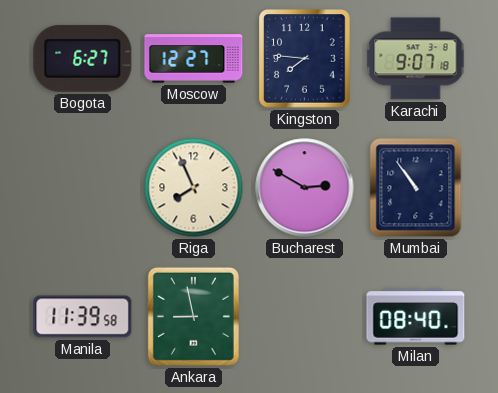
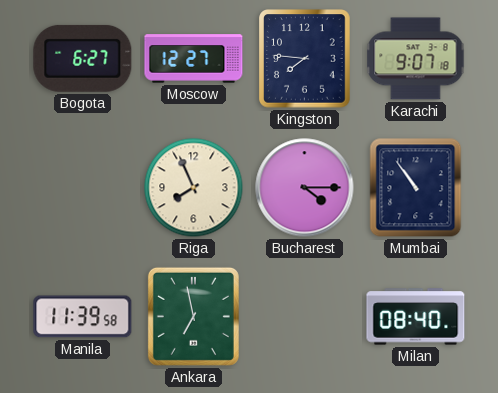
Bucharest: 2:50 -> 4:15 (305, 188)
Ankara: 8:58 -> 6:58 (193, 316)
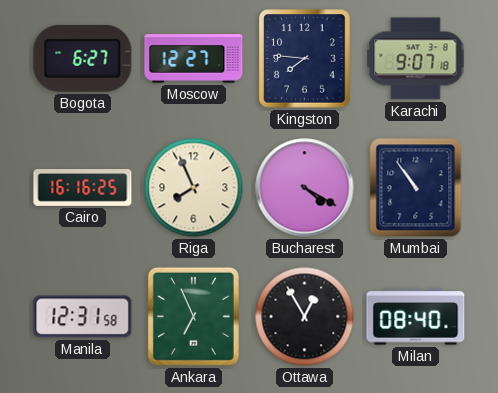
Cairo: none -> 16:16 (83, 188)
Bucharest: 4:15 -> 4:20 (305, 188)
Manila: 11:39 -> 12:31 (83, 317)
Ankara: 6:58 -> 6:56 (193, 316)
Ottawa: none -> 12:55 (305, 317)
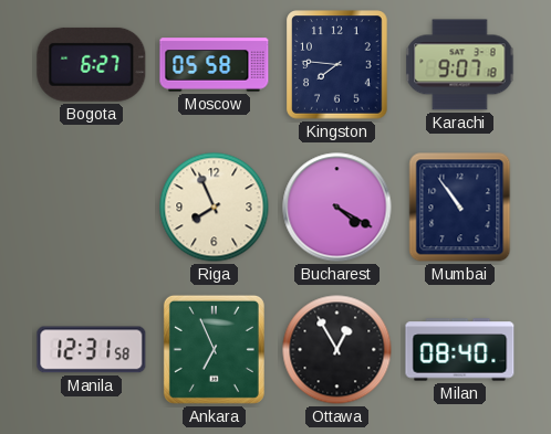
Moscow: 12:27 -> 05:58 (215, 65)
Cairo: 16:16 -> none (83, 188)
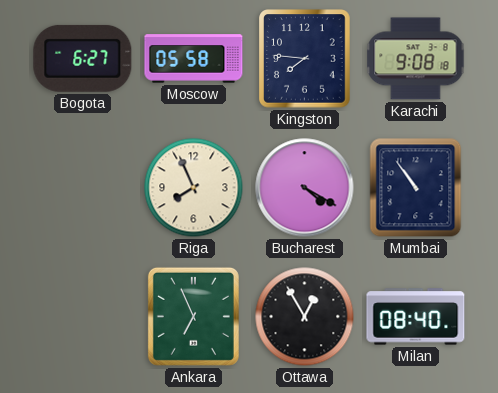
Karachi: 9:07 -> 9:08 (416, 59)
Manila: 12:31 -> none (92, 350)
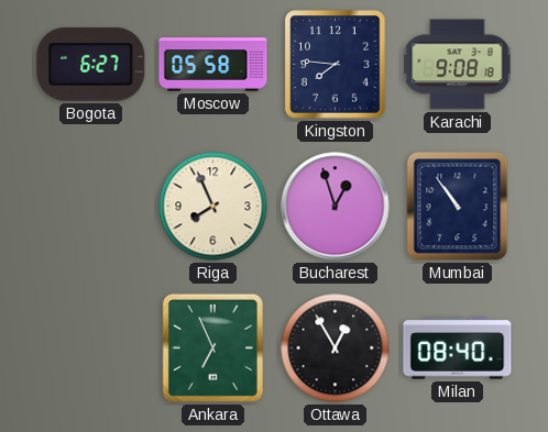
Bucharest: 4:20 -> 12:57 (336, 207)
